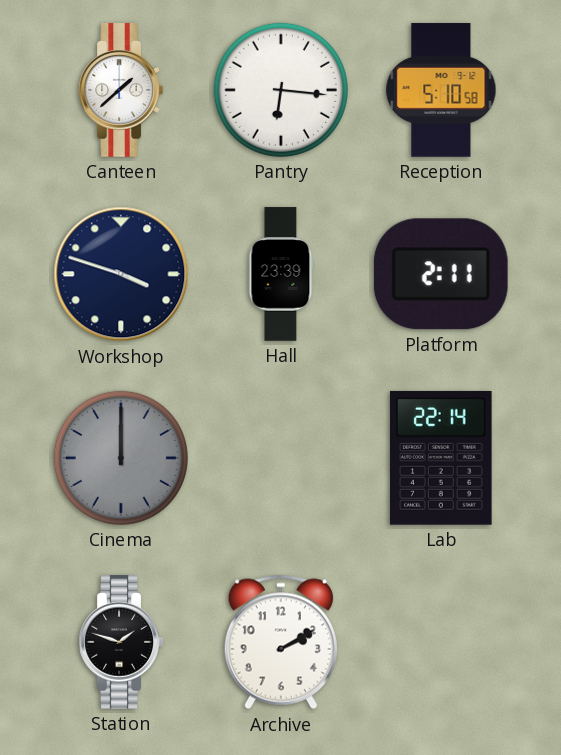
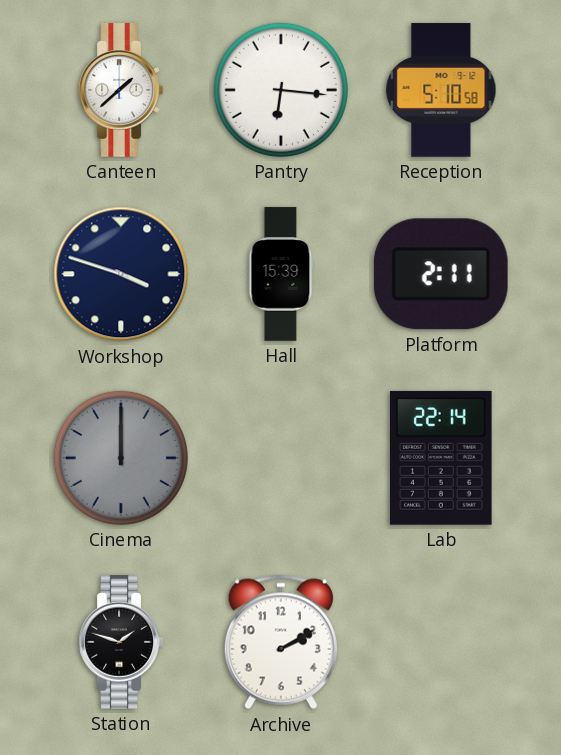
Hall: 23:39 -> 15:39 (281, 274)
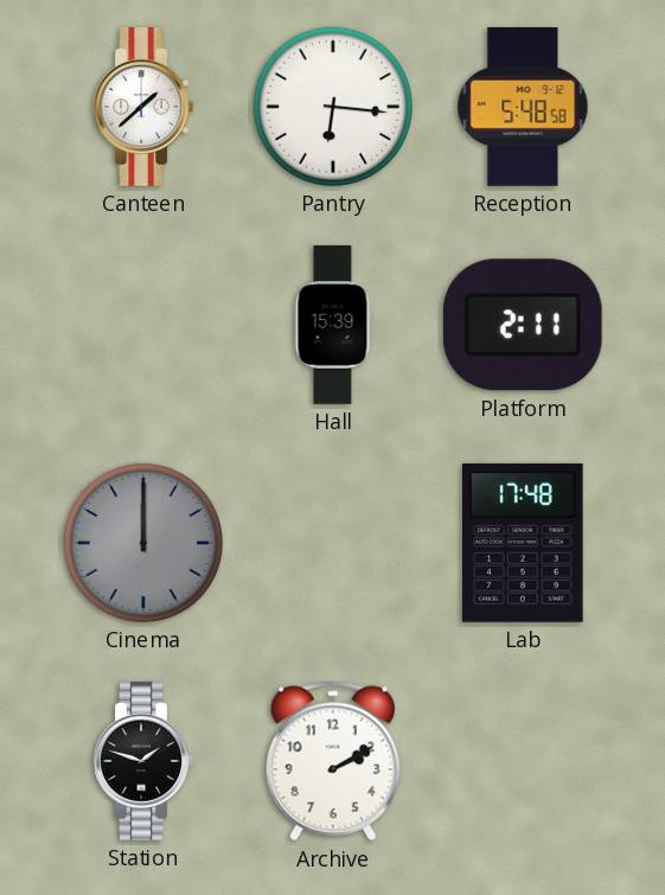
Reception: 5:10 -> 5:48 (523, 107)
Workshop: 3:48 -> none (121, 274)
Lab: 22:14 -> 17:48 (523, 543)
